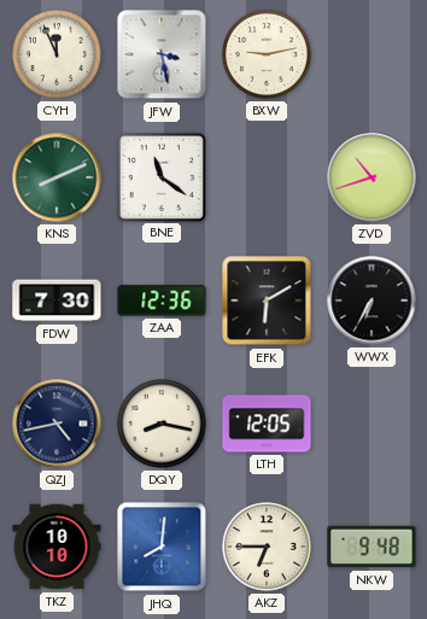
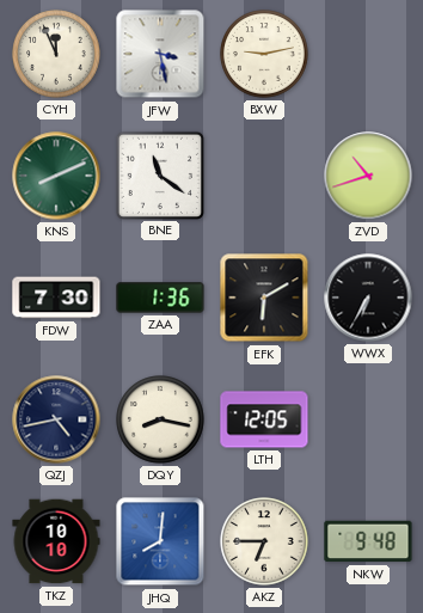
ZAA: 12:36 -> 1:36 (160, 298)
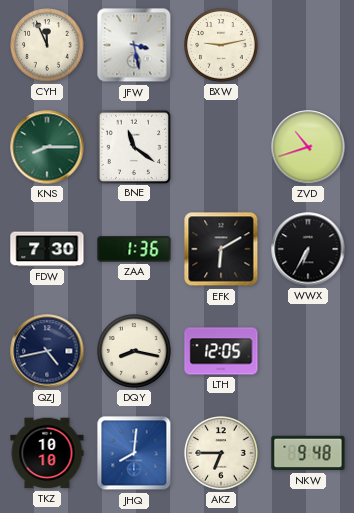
KNS: 8:11 -> 8:15 (47, 147)
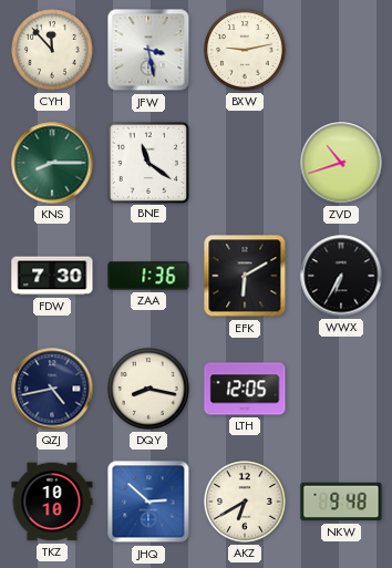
CYH: 11:56 -> 11:53 (52, 50)
JHQ: 8:01 -> 2:52 (148, 502)
AKZ: 6:45 -> 6:40 (245, 502)
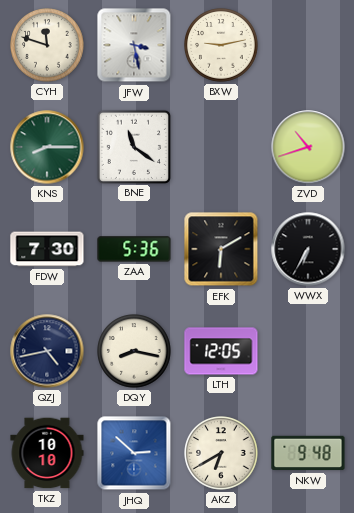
CYH: 11:53 -> 11:48 (47, 45)
ZAA: 1:36 -> 5:36 (134, 249)
